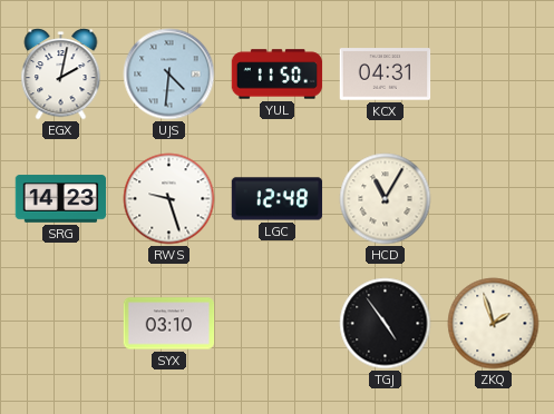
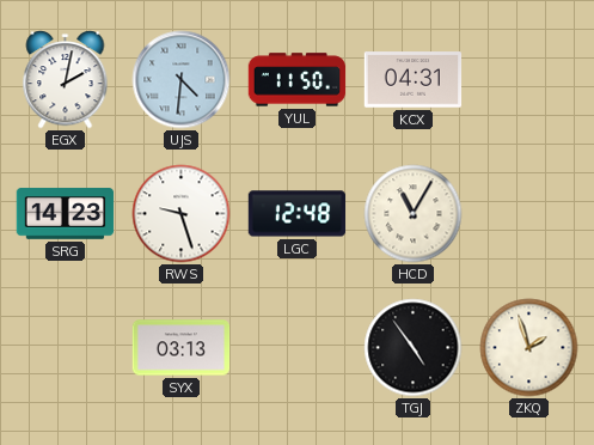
SYX: 03:10 -> 03:13 (182, 348)
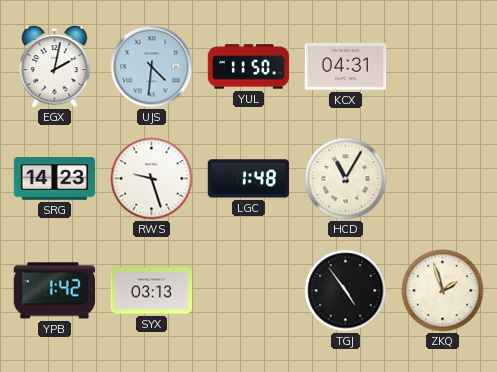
LGC: 12:48 -> 1:48 (249, 179)
YPB: none -> 1:42 (55, 291)
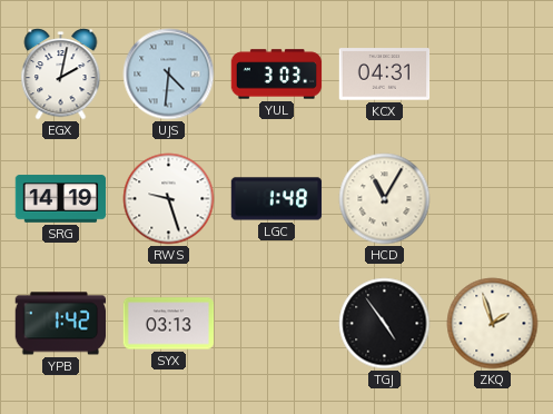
YUL: 11:50 -> 3:03 (277, 75)
SRG: 14:23 -> 14:19 (61, 199)
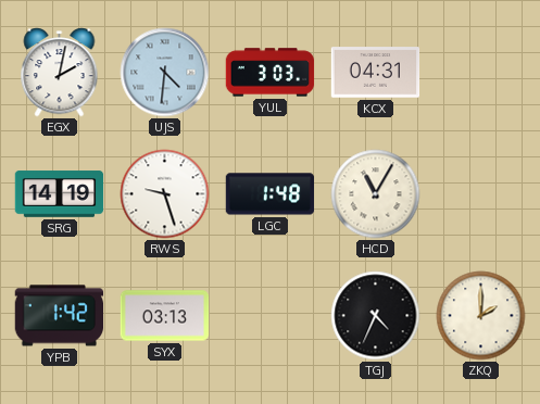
TGJ: 4:54 -> 4:34 (376, 316)
ZKQ: 1:57 -> 2:00 (481, 316)
